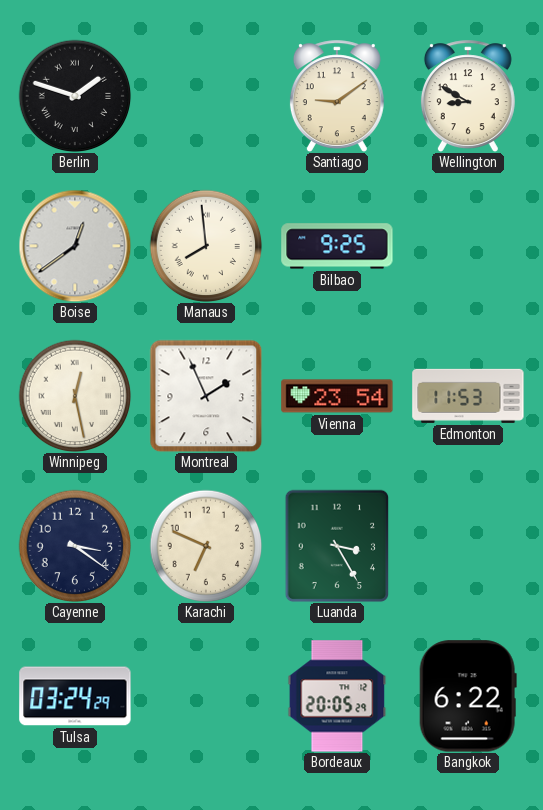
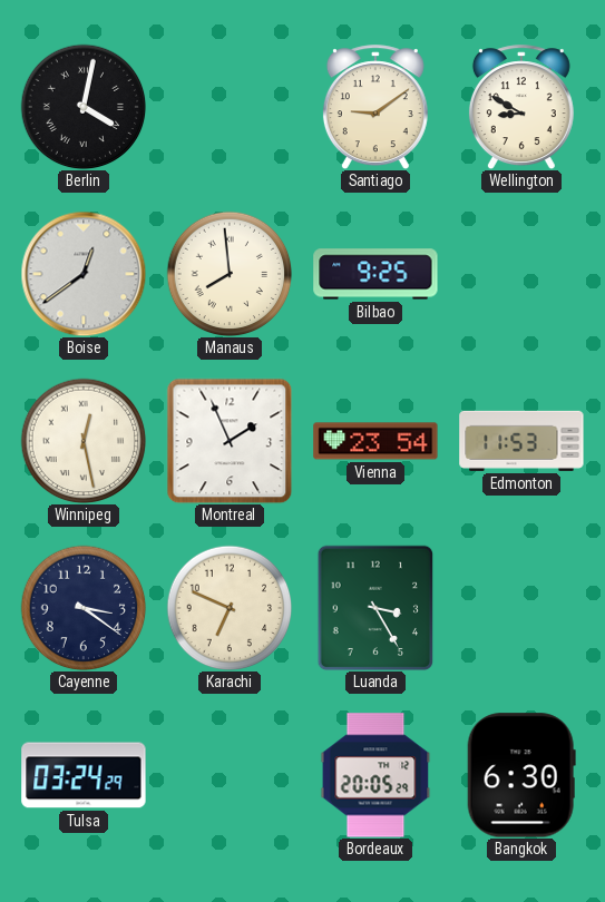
Berlin: 1:48 -> 4:02 (84, 107)
Bangkok: 6:22 -> 6:30 (521, 775)
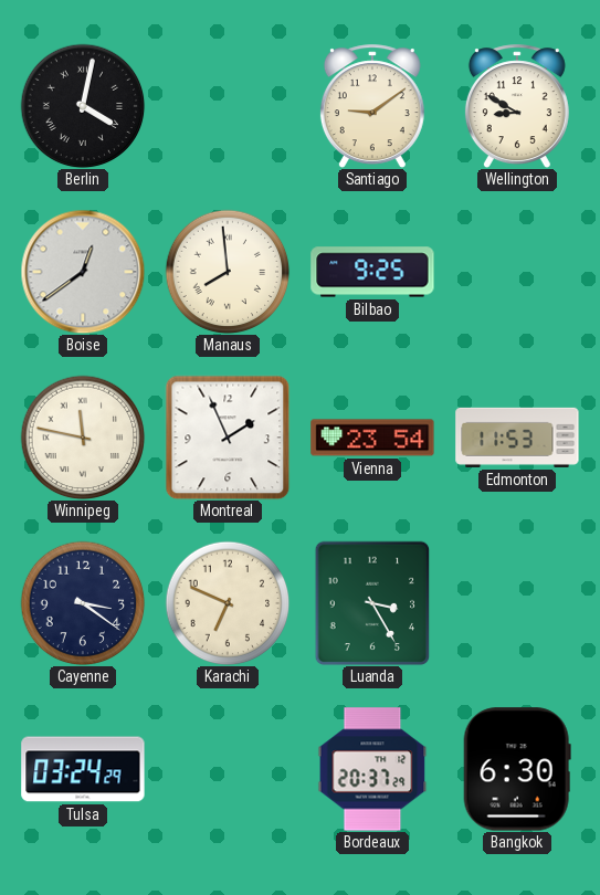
Winnipeg: 12:28 -> 11:47 (83, 438)
Bordeaux: 20:05 -> 20:37 (372, 769)
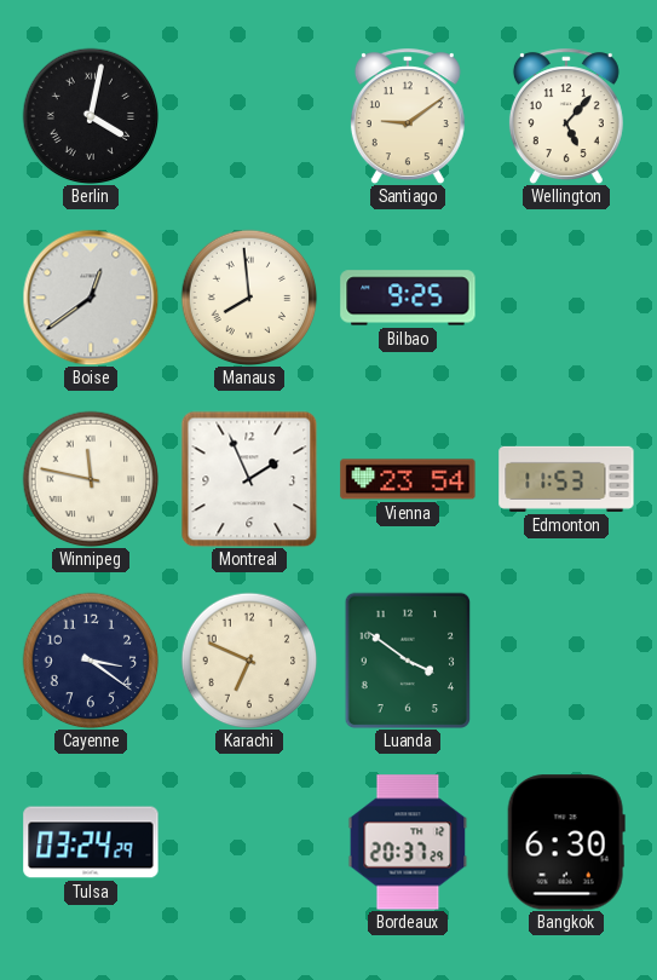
Wellington: 8:50 -> 5:07 (566, 116)
Luanda: 3:25 -> 3:51 (408, 661)
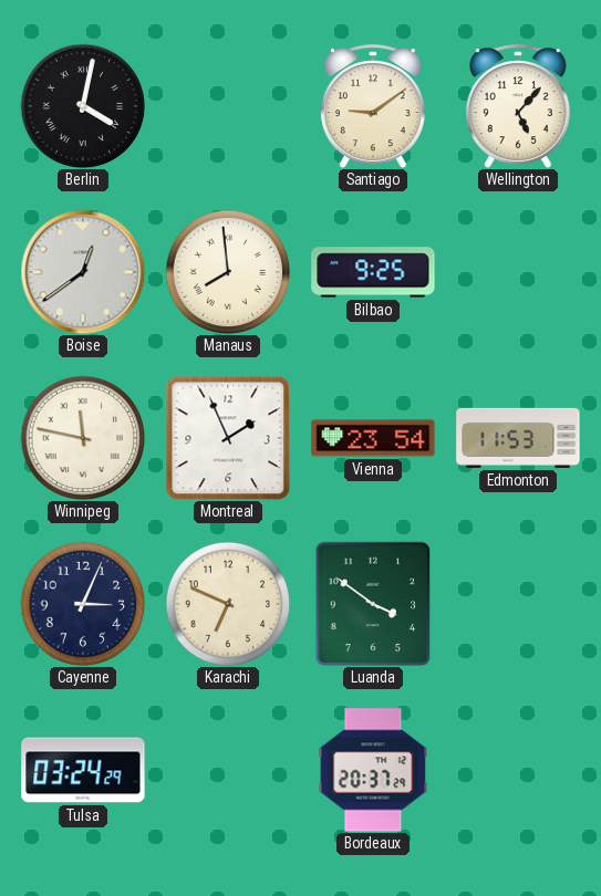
Cayenne: 3:21 -> 3:04 (83, 604)
Bangkok: 6:30 -> none (566, 842)
